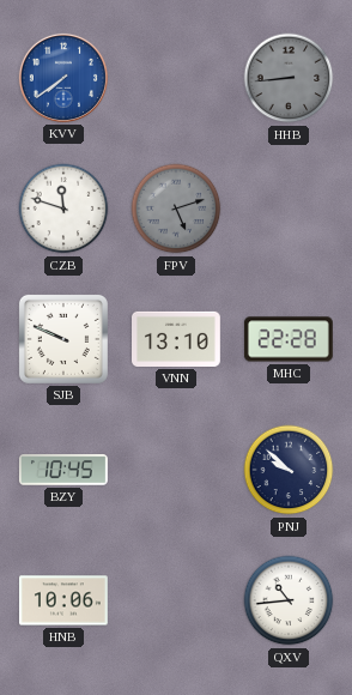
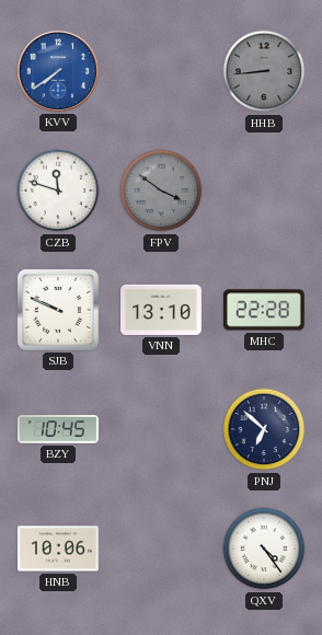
FPV: 5:12 -> 3:51 (161, 190)
PNJ: 9:52 -> 6:52 (264, 429)
QXV: 10:44 -> 4:24 (264, 549)
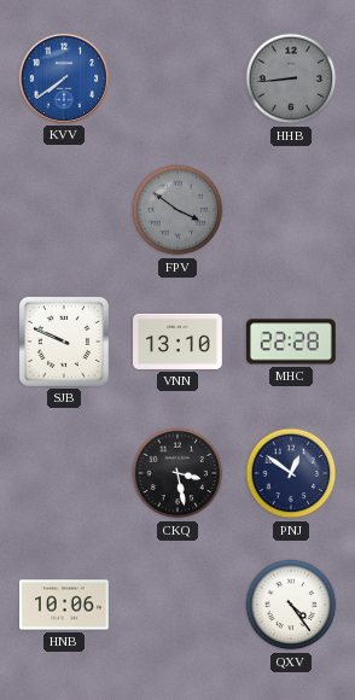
CZB: 11:48 -> none (58, 190)
BZY: 10:45 -> none (58, 429)
CKQ: none -> 3:28 (177, 473)
PNJ: 6:52 -> 12:51 (291, 473)
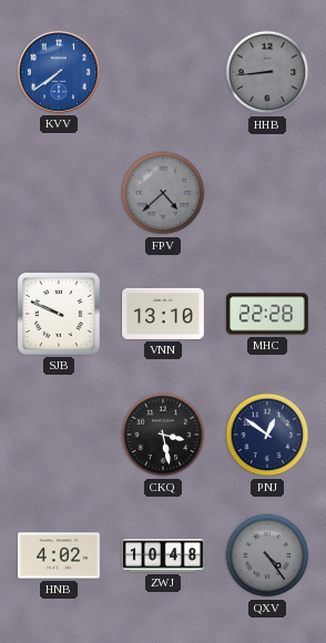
FPV: 3:51 -> 4:38 (163, 193)
HNB: 10:06 -> 4:02 (59, 555)
ZWJ: none -> 10:48 (163, 555)
QXV dial: white -> grey (267, 555)
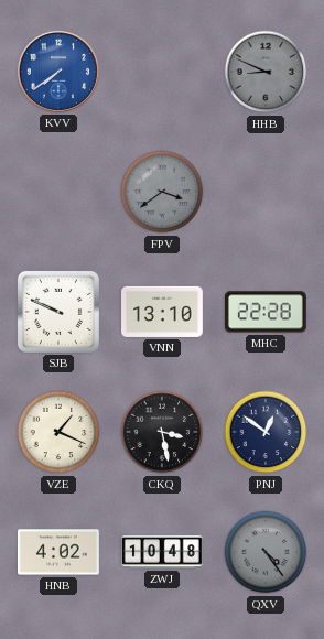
HHB: 8:44 -> 8:49 (266, 72)
FPV: 4:38 -> 3:39 (162, 192)
VZE: none -> 1:19 (58, 432)
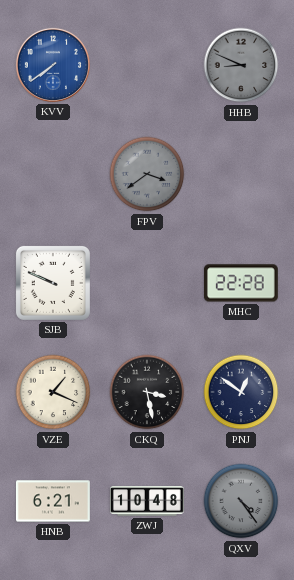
VNN: 13:10 -> none (163, 312)
HNB: 4:02 -> 6:21 (53, 501)
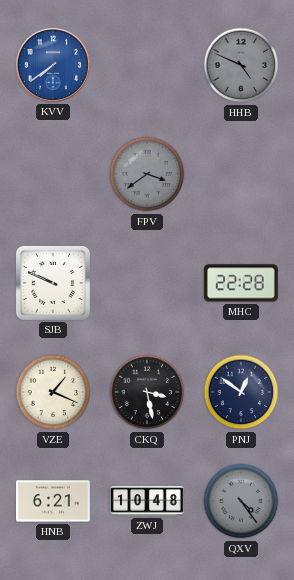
HHB: 8:49 -> 4:49 (241, 65)
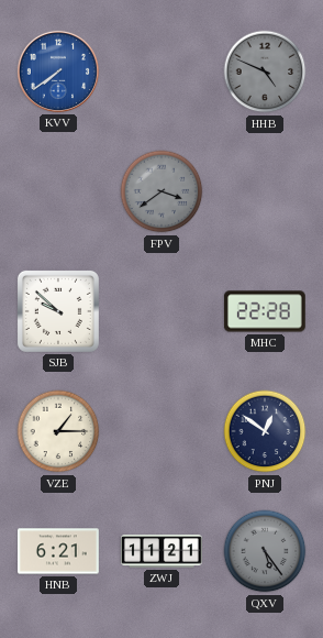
SJB: 9:49 -> 9:52 (58, 311)
VZE: 1:19 -> 1:15 (58, 431)
CKQ: 3:28 -> none (147, 392)
ZWJ: 10:48 -> 11:21 (161, 551)
QXV: 4:24 -> 5:24 (265, 551)
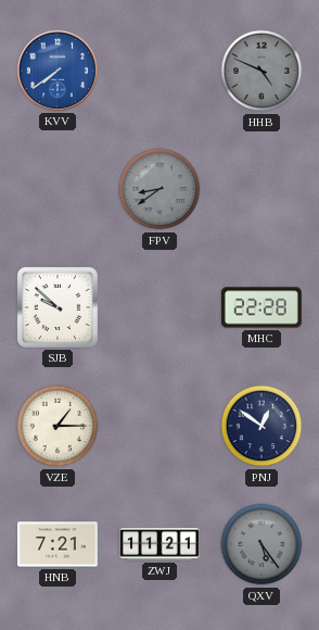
FPV: 3:39 -> 8:39 (159, 189)
HNB: 6:21 -> 7:21 (58, 544)
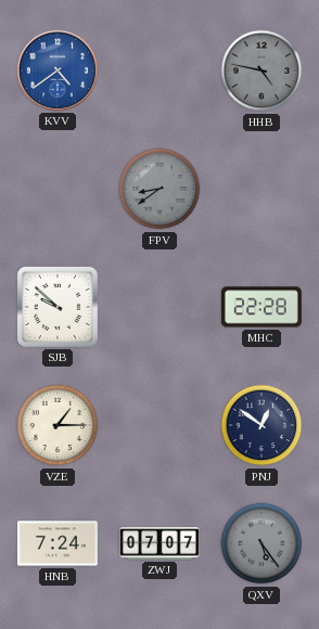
KVV: 7:39 -> 4:39 (58, 70)
HHB: 4:49 -> 4:47 (261, 70)
HNB: 7:21 -> 7:24 (58, 543)
ZWJ: 11:21 -> 07:07 (159, 543)
